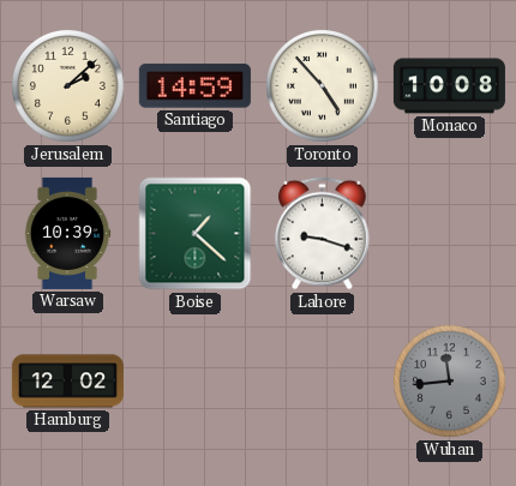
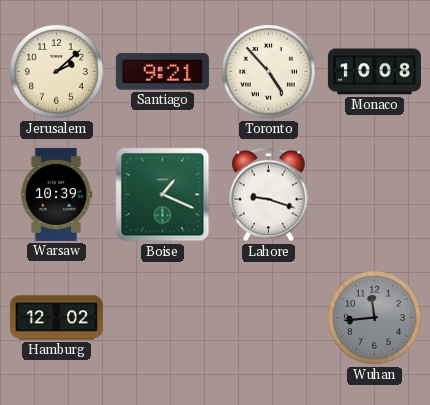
Santiago: 14:59 -> 9:21 (162, 72)
Boise: 1:22 -> 1:19 (163, 195)
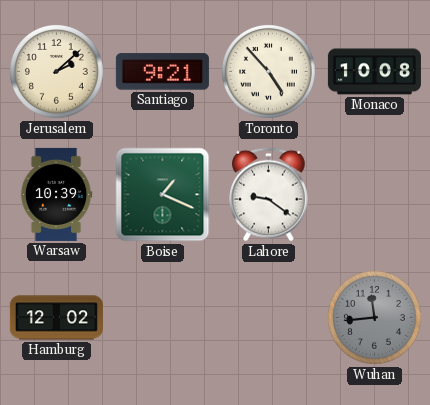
Lahore: 9:18 -> 9:21 (269, 195)
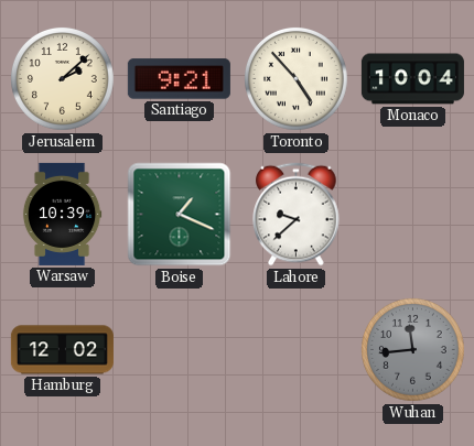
Monaco: 10:08 -> 10:04 (412, 79)
Lahore: 9:21 -> 9:38 (297, 215)
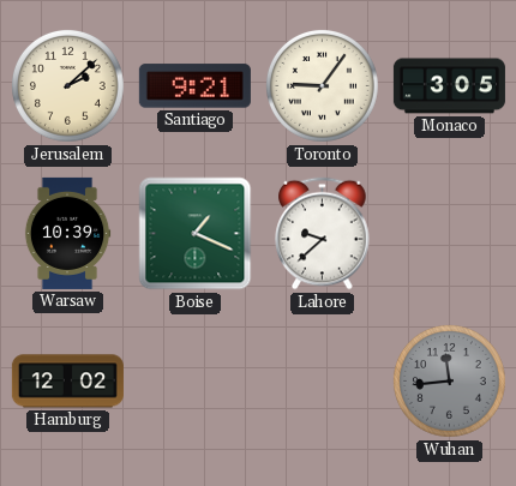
Toronto: 4:53 -> 9:06 (323, 86)
Monaco: 10:04 -> 3:05 (449, 86)
